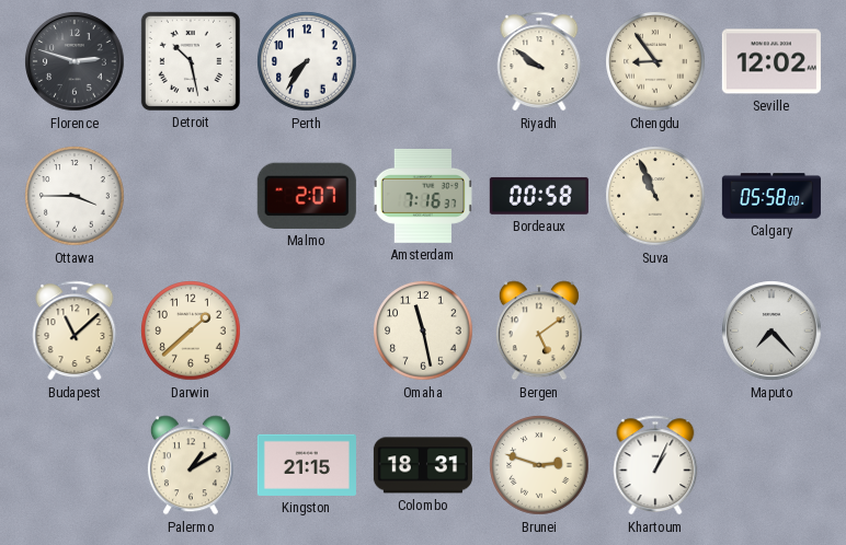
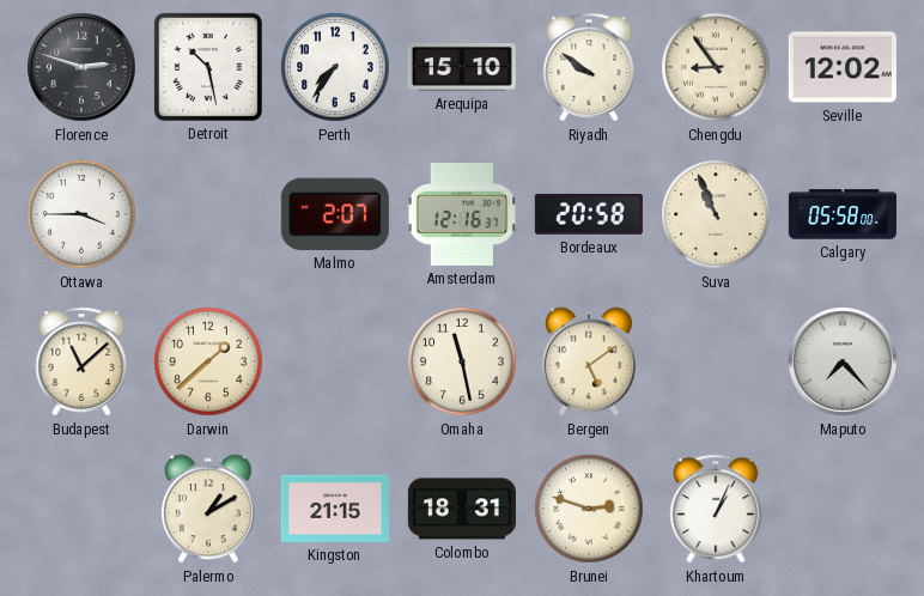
Arequipa: none -> 15:10 (462, 67)
Amsterdam: 7:16 -> 12:16 (462, 214)
Bordeaux: 00:58 -> 20:58 (589, 214)
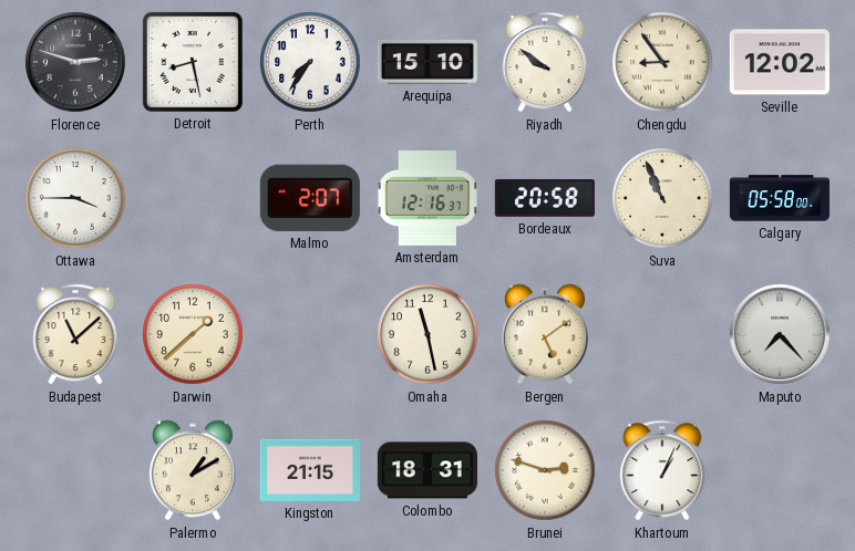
Detroit: 10:28 -> 8:28 (193, 62)
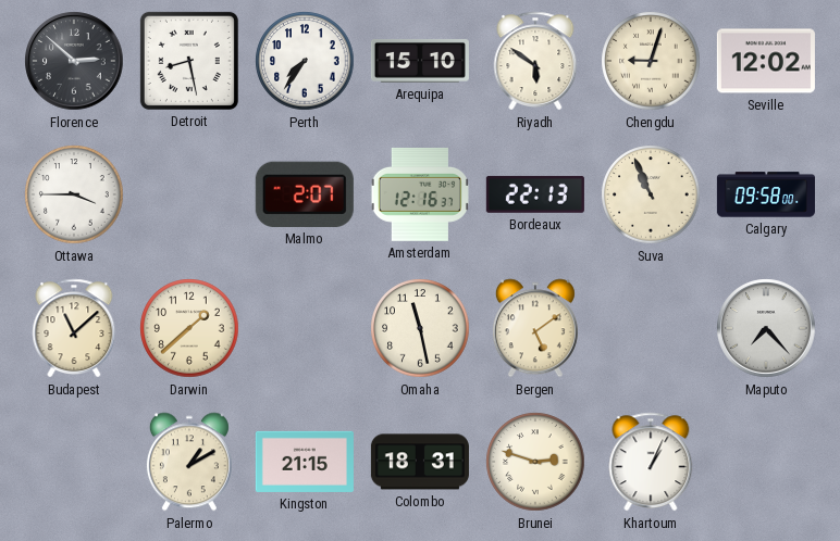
Florence: 2:48 -> 2:52 (74, 61)
Riyadh: 9:51 -> 5:51 (535, 61)
Chengdu: 8:54 -> 9:03 (651, 61)
Bordeaux: 20:58 -> 22:13 (535, 194)
Calgary: 05:58 -> 09:58 (766, 194)
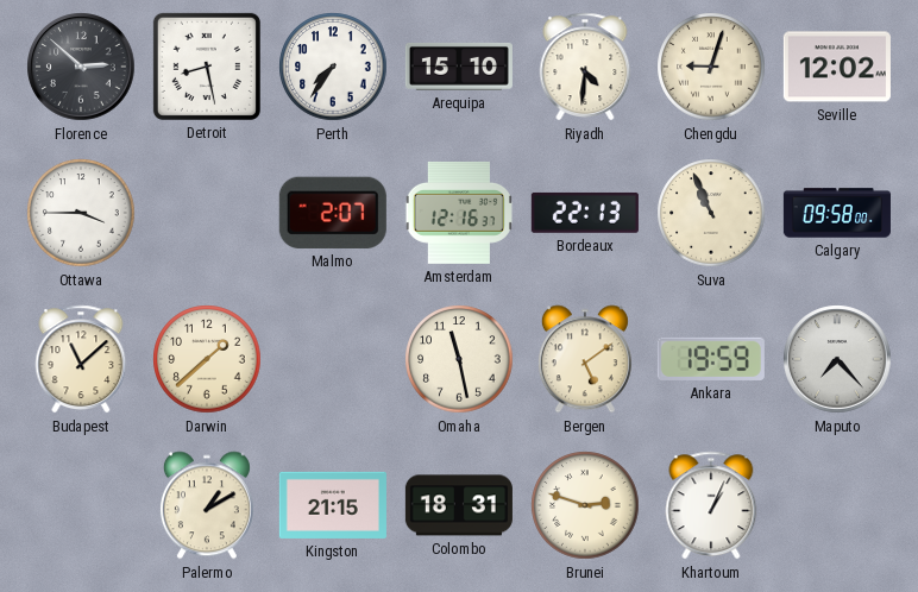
Riyadh: 5:51 -> 4:31 (585, 67)
Ankara: none -> 19:59 (711, 359)
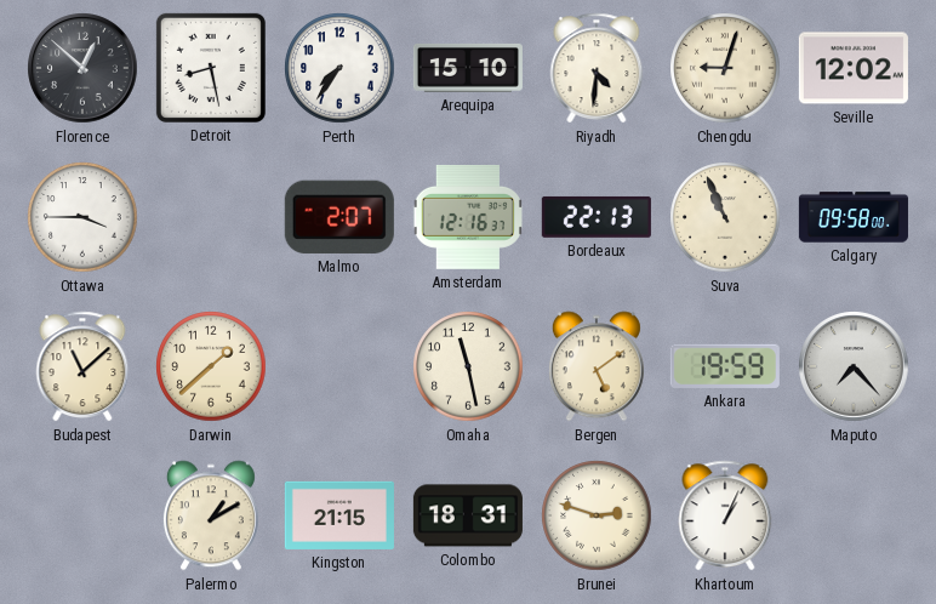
Florence: 2:52 -> 12:52 (82, 68)
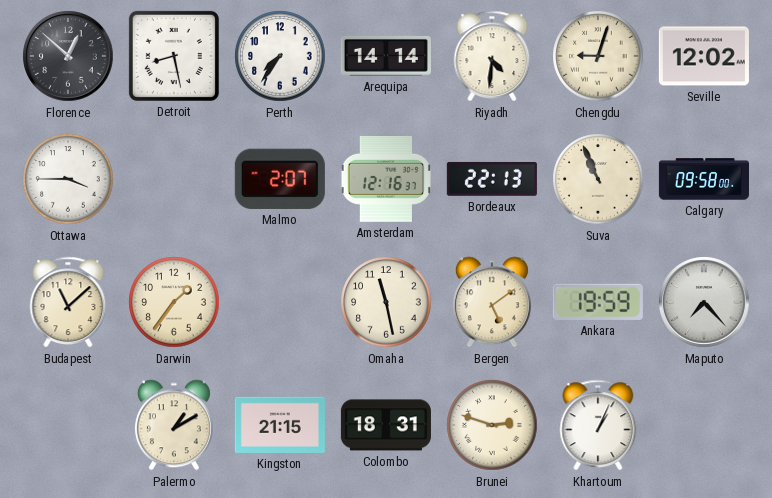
Arequipa: 15:10 -> 14:14 (386, 56)
Darwin: 1:38 -> 1:36 (174, 302)
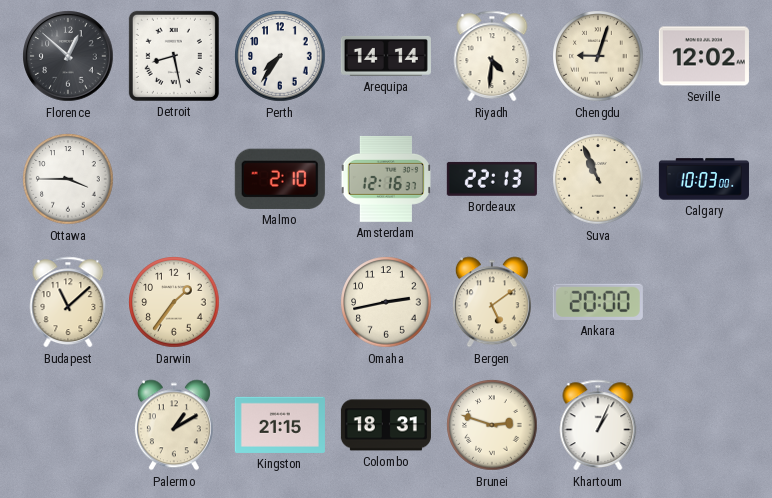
Malmo: 2:07 -> 2:10 (280, 179)
Calgary: 09:58 -> 10:03 (704, 179)
Omaha: 11:28 -> 2:43 (386, 302)
Ankara: 19:59 -> 20:00 (598, 302)
Maputo: 7:23 -> none (704, 302)
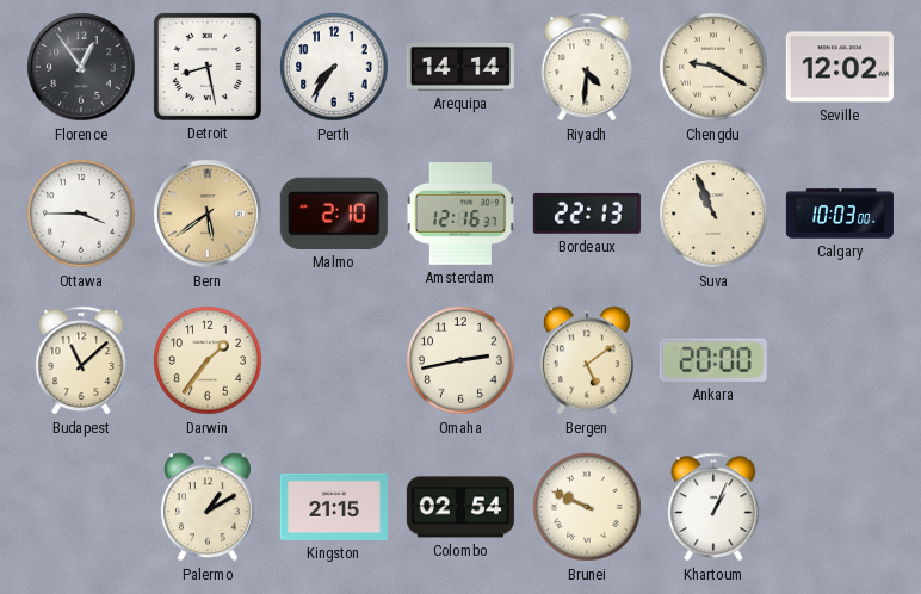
Florence: 12:52 -> 12:54 (81, 67)
Chengdu: 9:03 -> 9:20 (713, 67)
Bern: none -> 5:39 (208, 214)
Colombo: 18:31 -> 02:54 (460, 507)
Brunei: 2:48 -> 9:49 (587, 507)
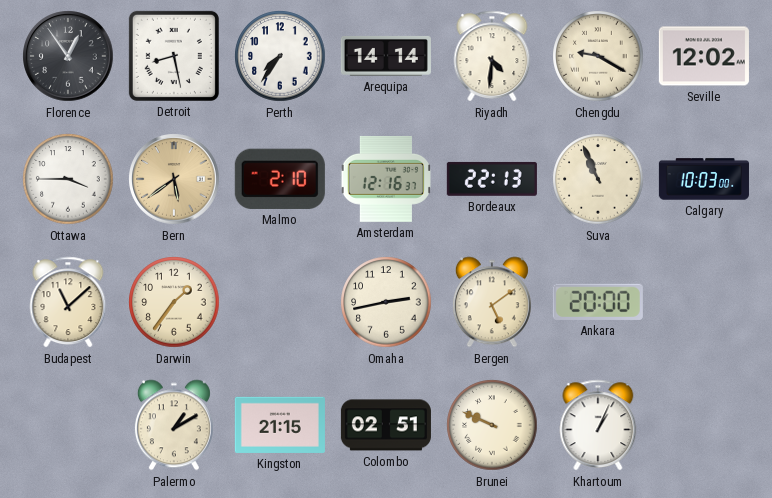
Colombo: 02:54 -> 02:51 (386, 425)
